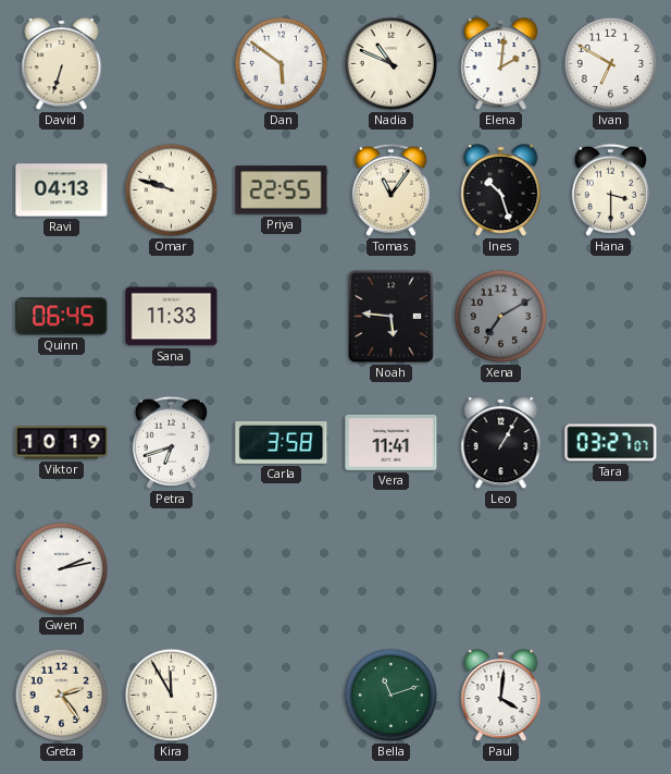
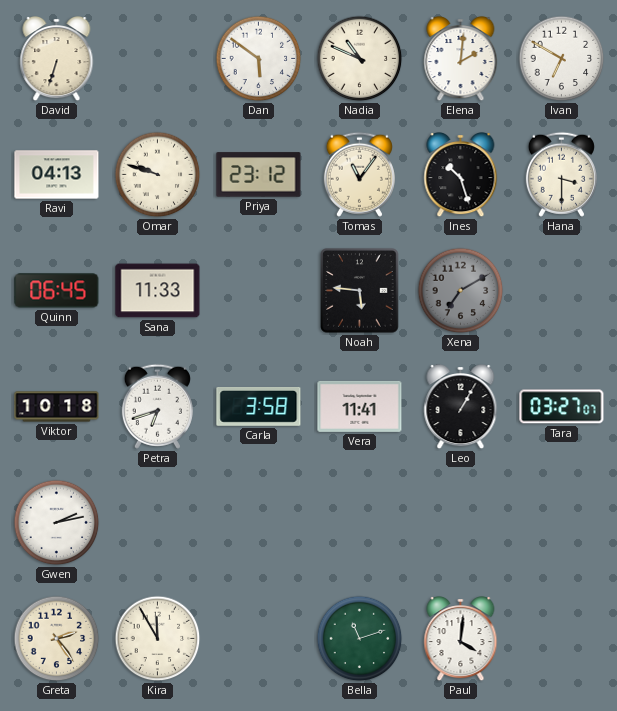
Priya: 22:55 -> 23:12 (259, 175)
Viktor: 10:19 -> 10:18 (57, 407)
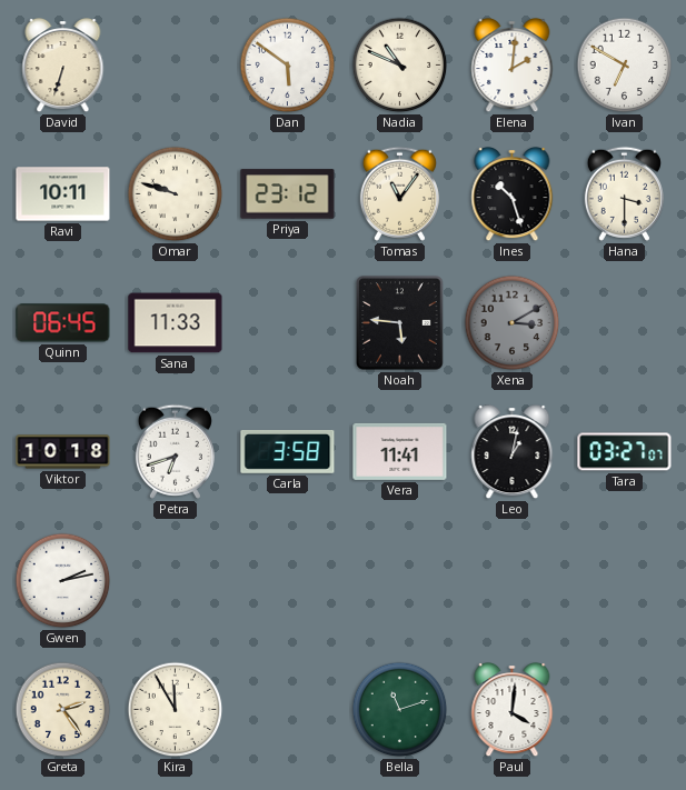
Ravi: 04:13 -> 10:11 (63, 194)
Xena: 7:10 -> 3:10 (513, 323)
Leo: 1:05 -> 1:02 (513, 453)
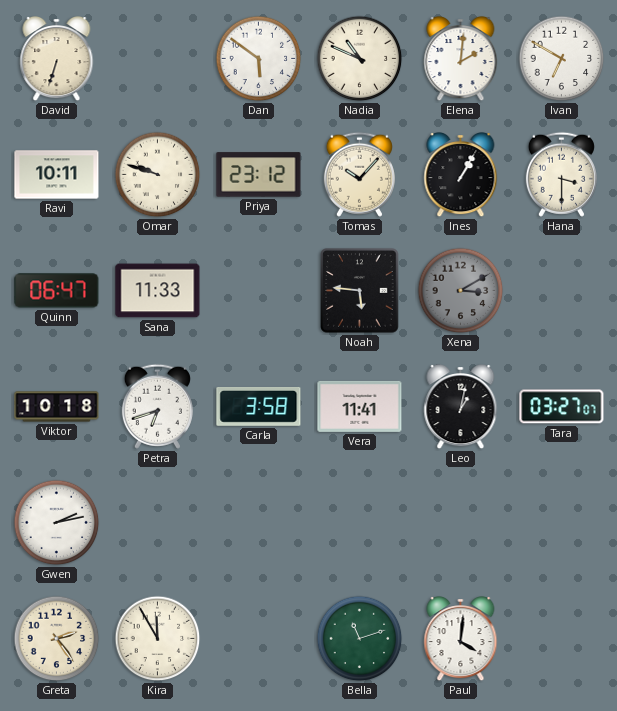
Tomas: 11:06 -> 10:07 (359, 174)
Ines: 10:27 -> 1:05 (461, 176)
Quinn: 06:45 -> 06:47 (57, 291)
